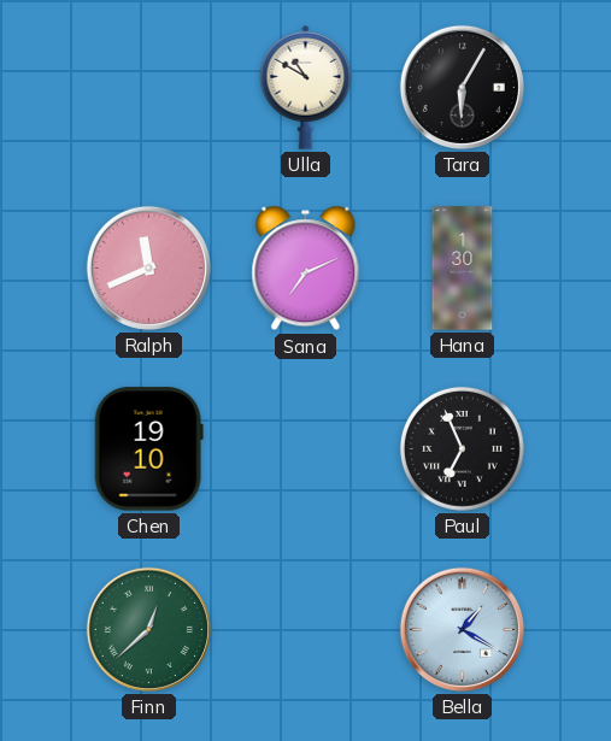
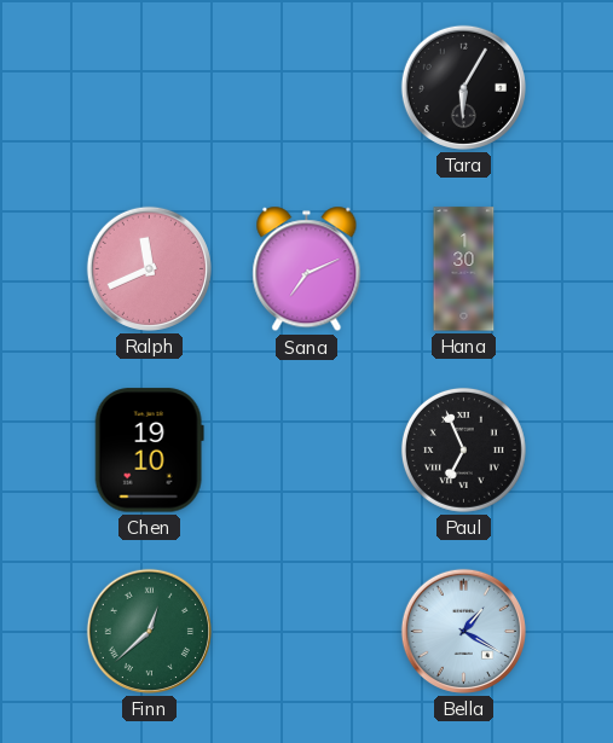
Ulla: 10:50 -> none (306, 87)
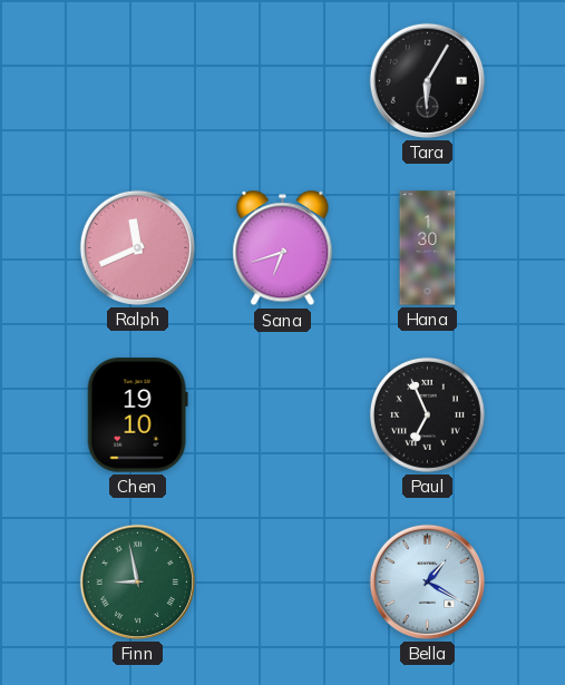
Sana: 7:11 -> 6:42 (283, 248)
Finn: 12:38 -> 8:58 (137, 581)
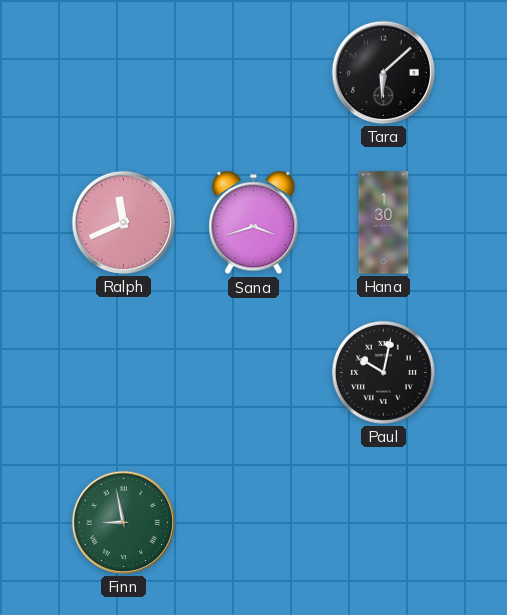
Tara: 6:05 -> 6:08 (383, 72)
Sana: 6:42 -> 3:42 (254, 223)
Chen: 19:10 -> none (137, 415)
Paul: 6:56 -> 10:02 (383, 372)
Bella: 1:20 -> none (427, 581)
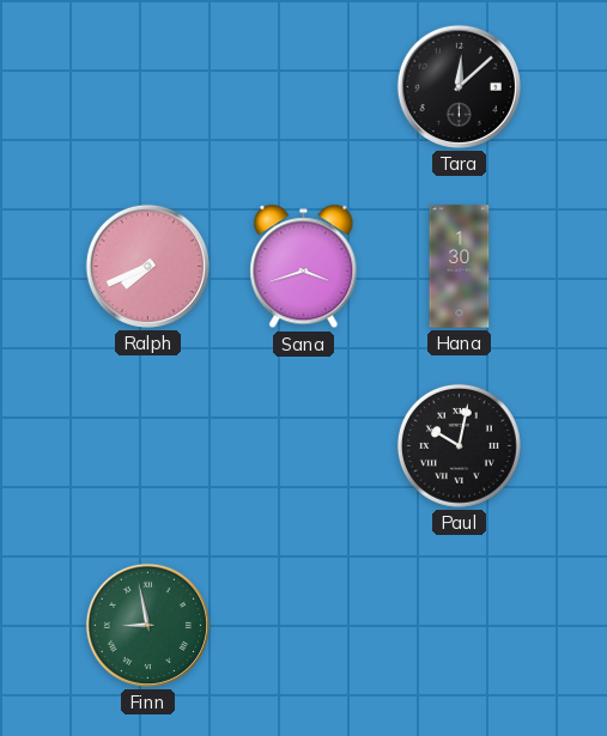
Tara: 6:08 -> 12:08 (459, 86)
Ralph: 11:41 -> 7:41 (147, 266)
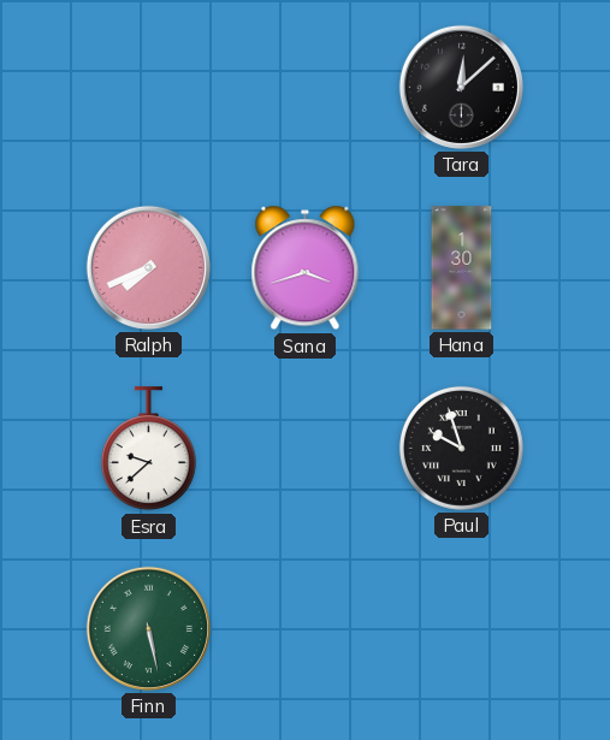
Esra: none -> 9:38 (148, 449)
Paul: 10:02 -> 9:57 (461, 448)
Finn: 8:58 -> 5:28 (148, 628)
